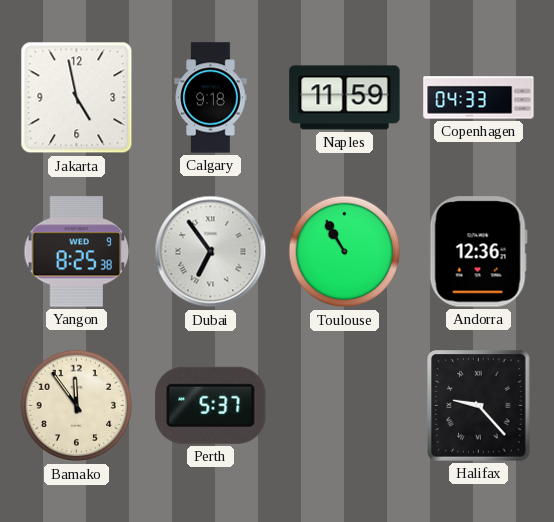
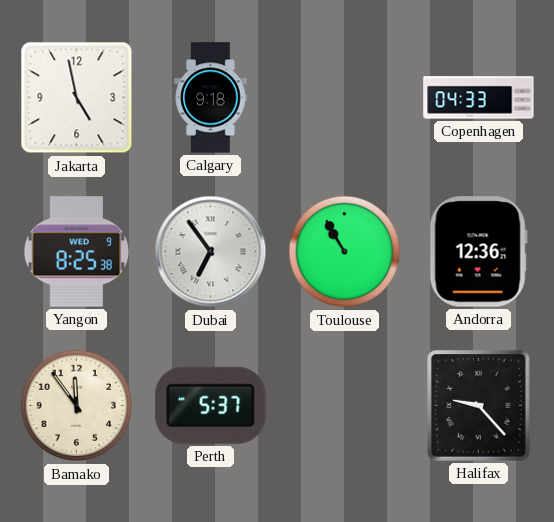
Naples: 11:59 -> none (345, 98)
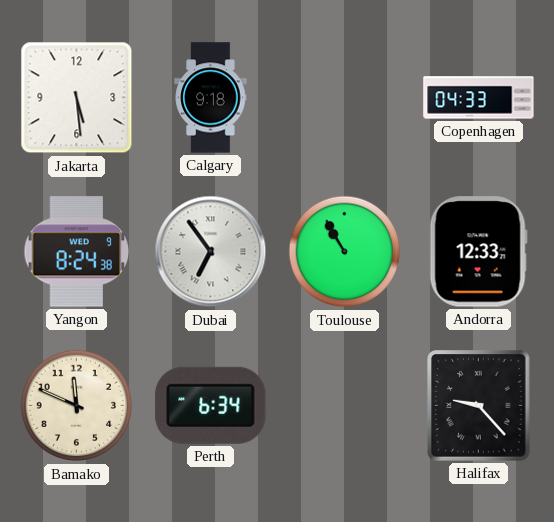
Jakarta: 4:58 -> 5:29 (77, 98)
Yangon: 8:25 -> 8:24 (77, 252)
Andorra: 12:36 -> 12:33 (478, 252)
Bamako: 11:54 -> 11:49 (77, 406)
Perth: 5:37 -> 6:34 (211, 405)
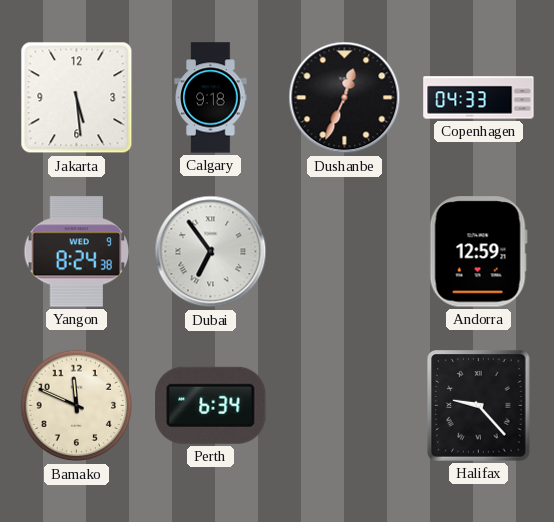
Dushanbe: none -> 12:34 (345, 98)
Toulouse: 10:55 -> none (345, 252)
Andorra: 12:33 -> 12:59 (478, 252)
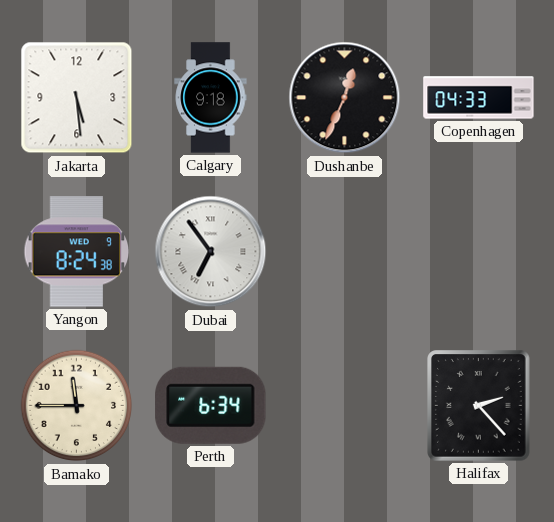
Andorra: 12:59 -> none (478, 252)
Bamako: 11:49 -> 11:45 (77, 406)
Halifax: 9:23 -> 2:23 (479, 406)
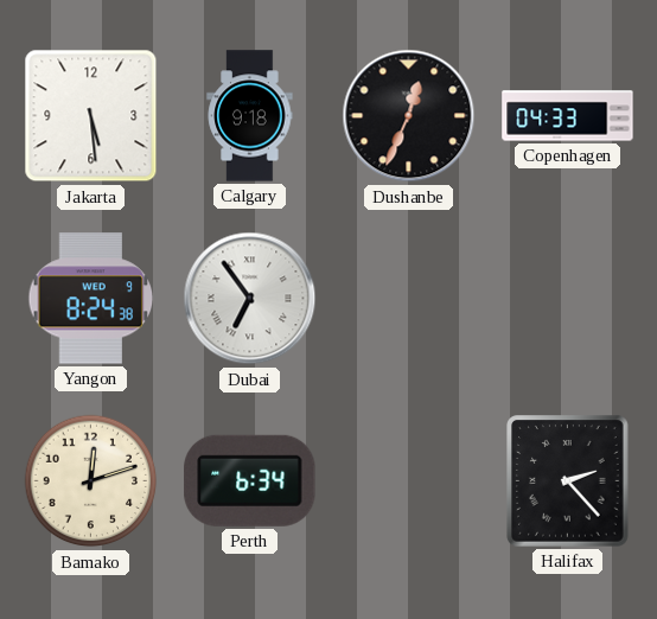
Bamako: 11:45 -> 12:12 (91, 481)
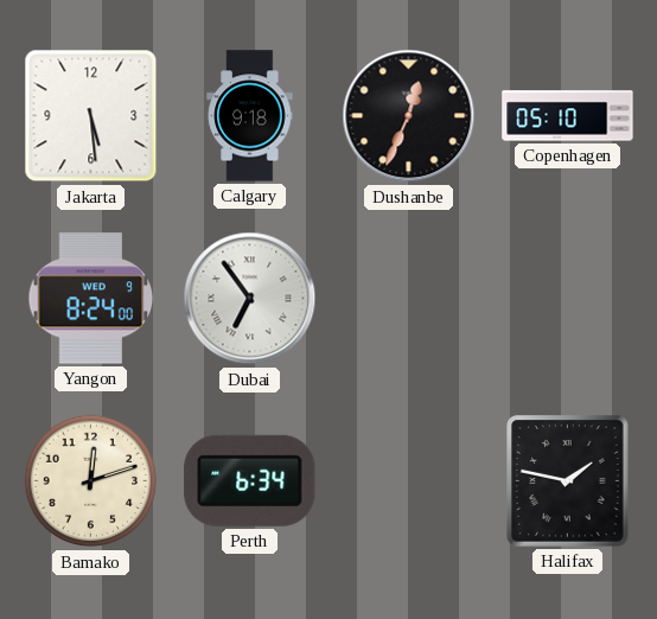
Copenhagen: 04:33 -> 05:10 (568, 116)
Yangon: 8:24:38 -> 8:24:00 (91, 299)
Halifax: 2:23 -> 1:47 (568, 481)
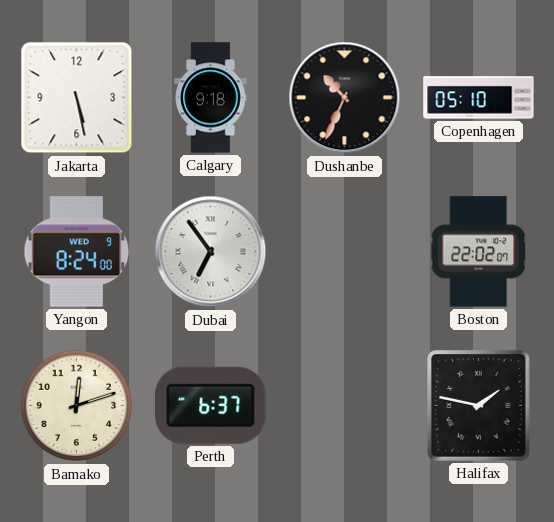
Jakarta: 5:29 -> 5:28 (77, 98)
Dushanbe: 12:34 -> 10:34 (345, 98)
Boston: none -> 22:02 (478, 252)
Perth: 6:34 -> 6:37 (211, 405)
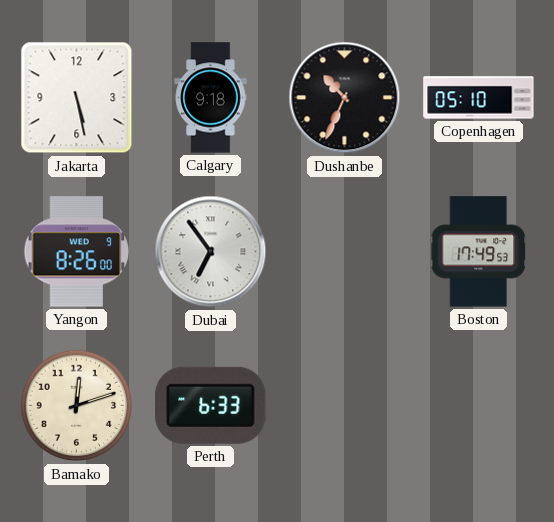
Yangon: 8:24 -> 8:26 (77, 252)
Boston: 22:02 -> 17:49 (478, 252)
Perth: 6:37 -> 6:33 (211, 405)
Halifax: 1:47 -> none (479, 406)
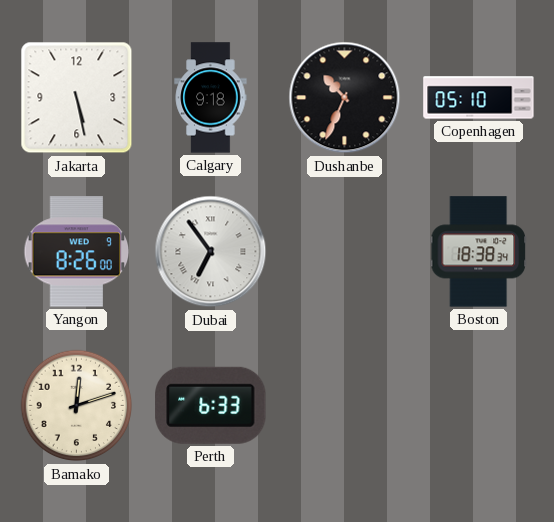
Boston: 17:49 -> 18:38 (478, 252)
